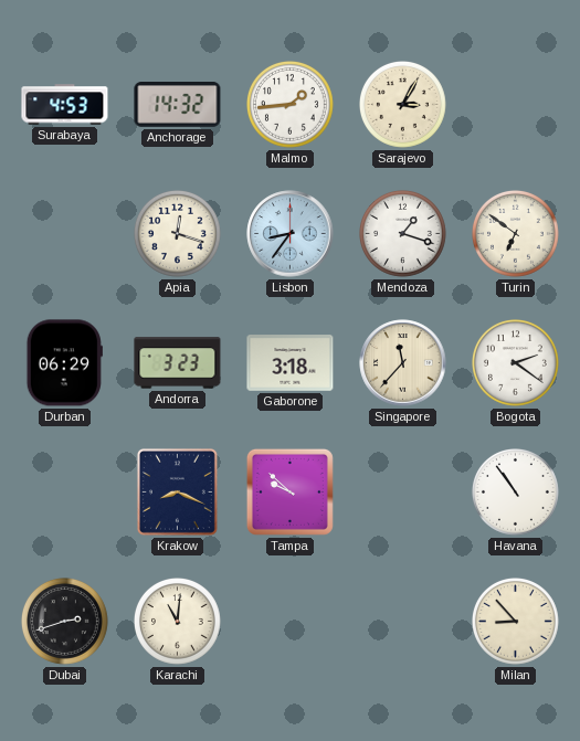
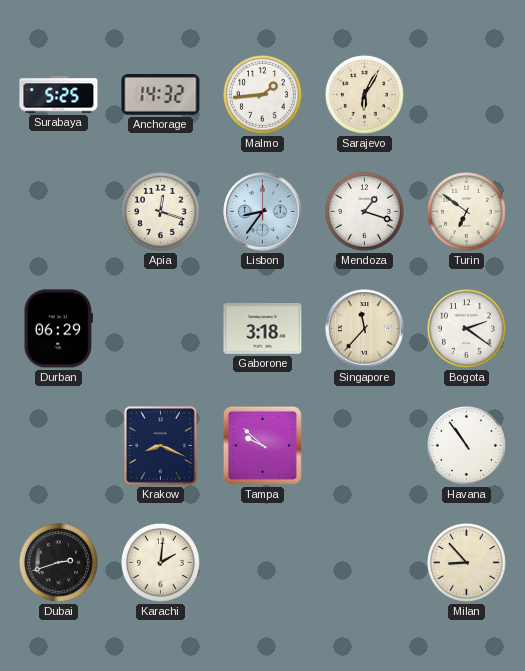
Surabaya: 4:53 -> 5:25 (59, 95)
Sarajevo: 3:05 -> 6:05 (365, 95)
Andorra: 3:23 -> none (178, 363)
Karachi: 11:01 -> 2:01 (161, 563)
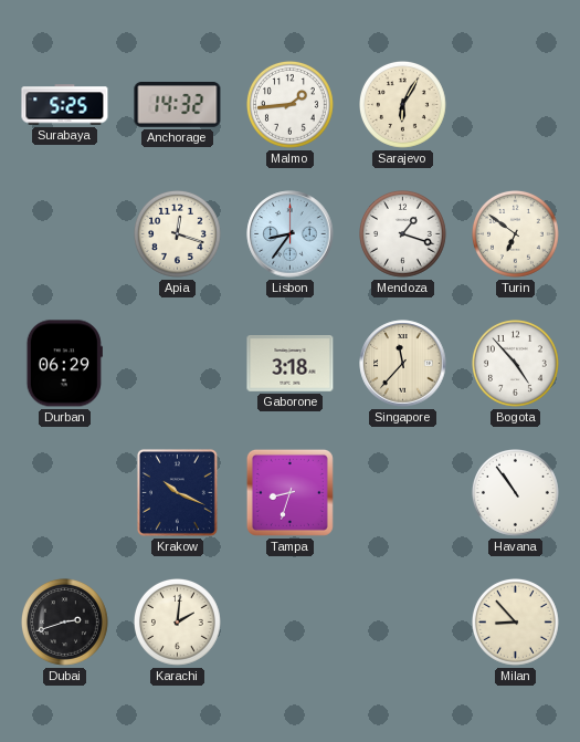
Bogota: 2:21 -> 4:53 (516, 364)
Krakow: 8:19 -> 10:19 (177, 492)
Tampa: 9:52 -> 8:33 (289, 492)
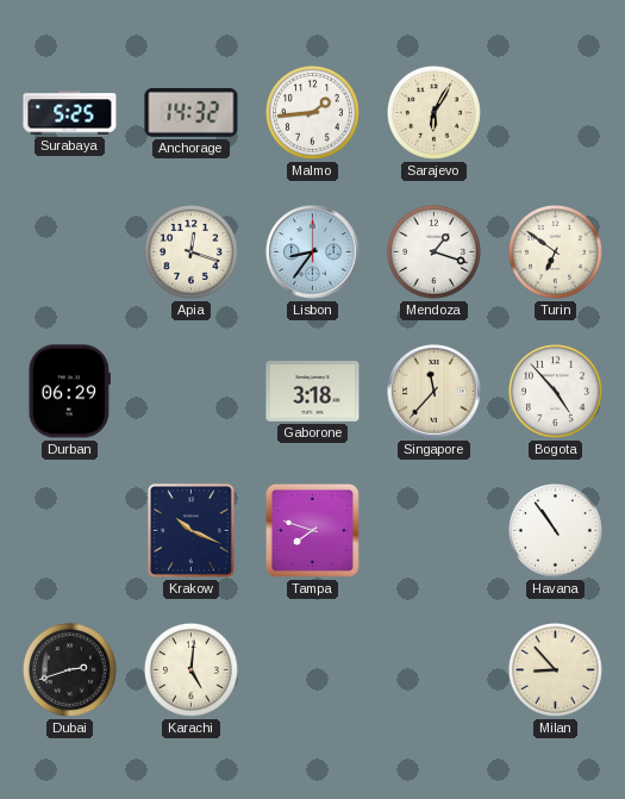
Tampa: 8:33 -> 7:48 (312, 530)
Karachi: 2:01 -> 5:01 (192, 670)
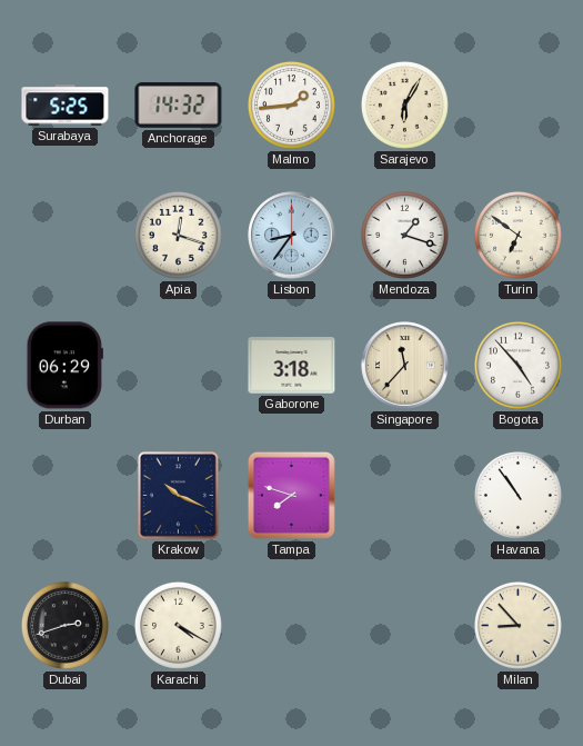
Karachi: 5:01 -> 4:20 (179, 626)
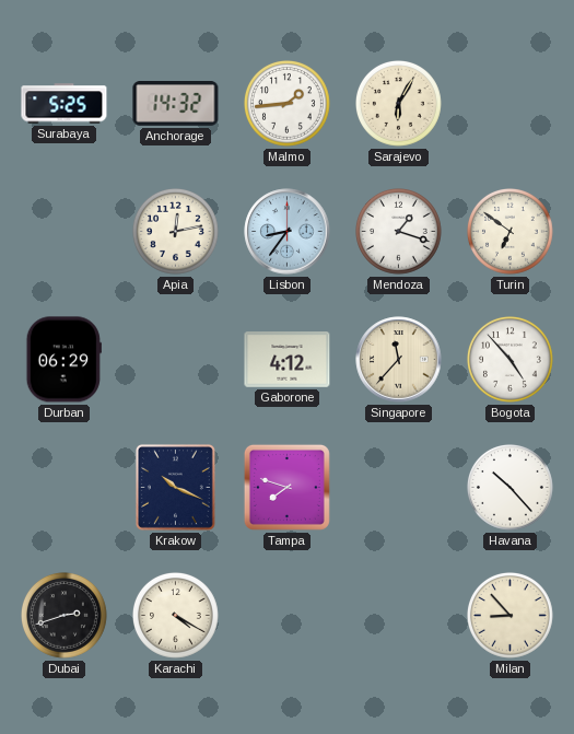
Apia: 12:18 -> 12:13 (176, 232)
Gaborone: 3:18 -> 4:12 (288, 360)
Havana: 10:54 -> 10:23 (511, 488)
